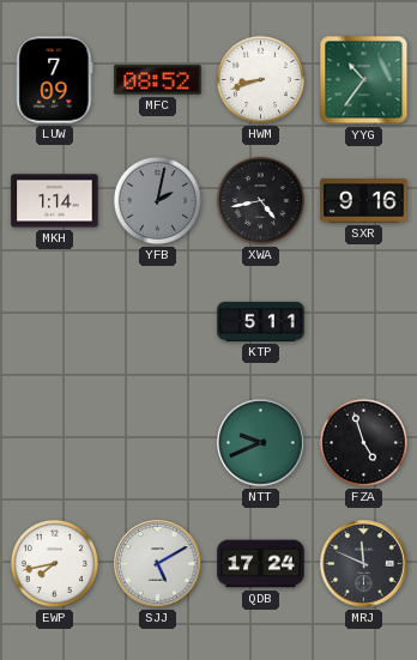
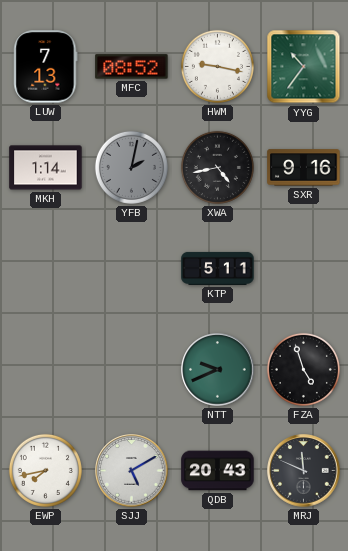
LUW: 7:09 -> 7:13 (46, 67)
HWM: 8:42 -> 9:17 (217, 66)
QDB: 17:24 -> 20:43 (218, 471)
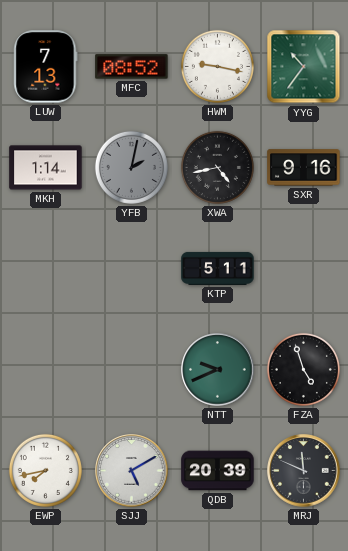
QDB: 20:43 -> 20:39 (218, 471)
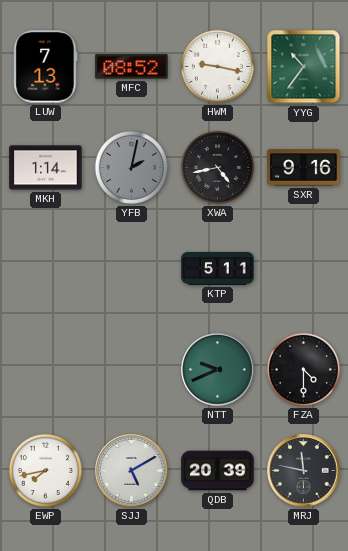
FZA: 4:57 -> 4:30 (303, 369)
MRJ: 11:49 -> 11:47 (304, 471)
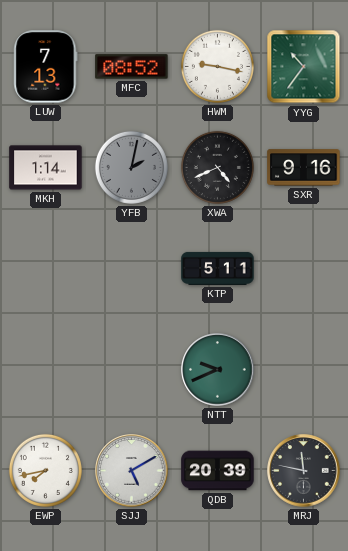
XWA: 4:43 -> 4:41 (217, 167)
FZA: 4:30 -> none (303, 369)
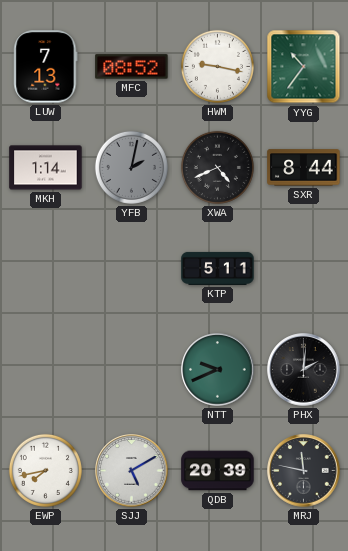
SXR: 9:16 -> 8:44 (304, 168)
PHX: none -> 2:01 (304, 370)
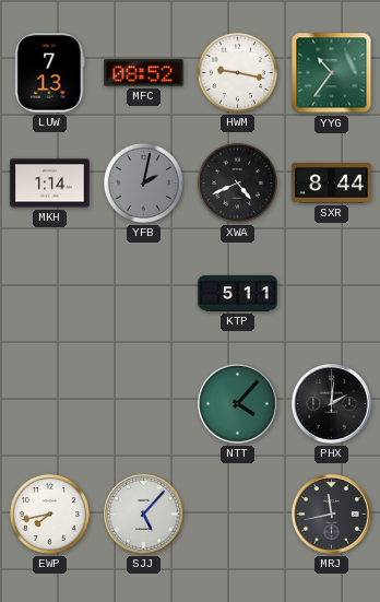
NTT: 9:41 -> 4:07 (238, 404)
SJJ: 5:10 -> 5:07 (144, 515)
QDB: 20:39 -> none (218, 471)
MRJ: 11:47 -> 11:43 (332, 515)
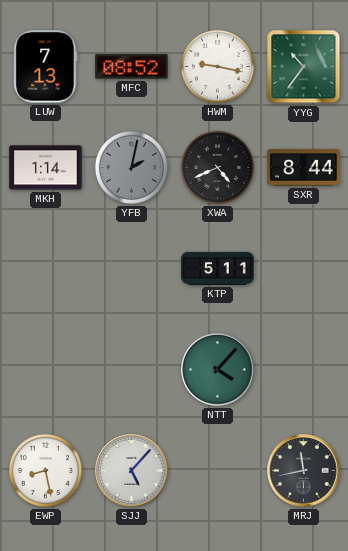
PHX: 2:01 -> none (332, 404)
EWP: 7:43 -> 8:28 (45, 470)
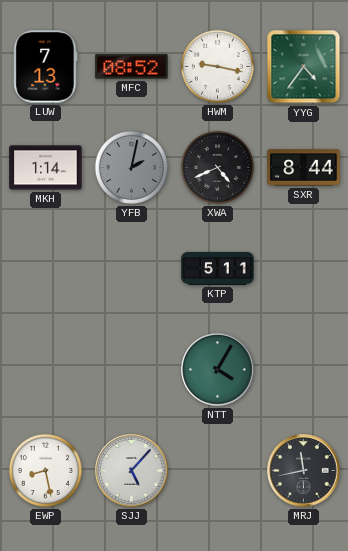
YYG: 10:36 -> 4:36 (304, 67)
NTT: 4:07 -> 4:05 (218, 370)
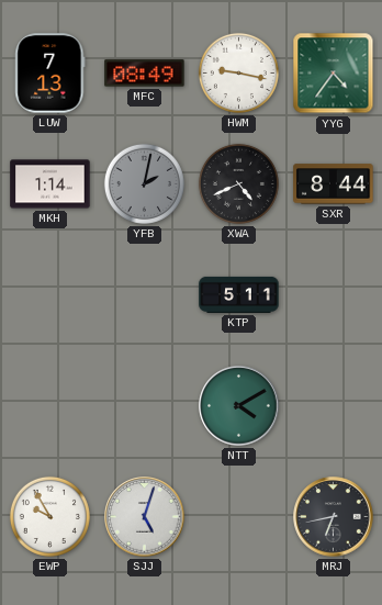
MFC: 08:52 -> 08:49 (145, 74)
NTT: 4:05 -> 4:10 (239, 406)
EWP: 8:28 -> 9:55 (49, 516)
SJJ: 5:07 -> 5:03 (145, 517)
MRJ: 11:43 -> 6:43 (334, 517)
